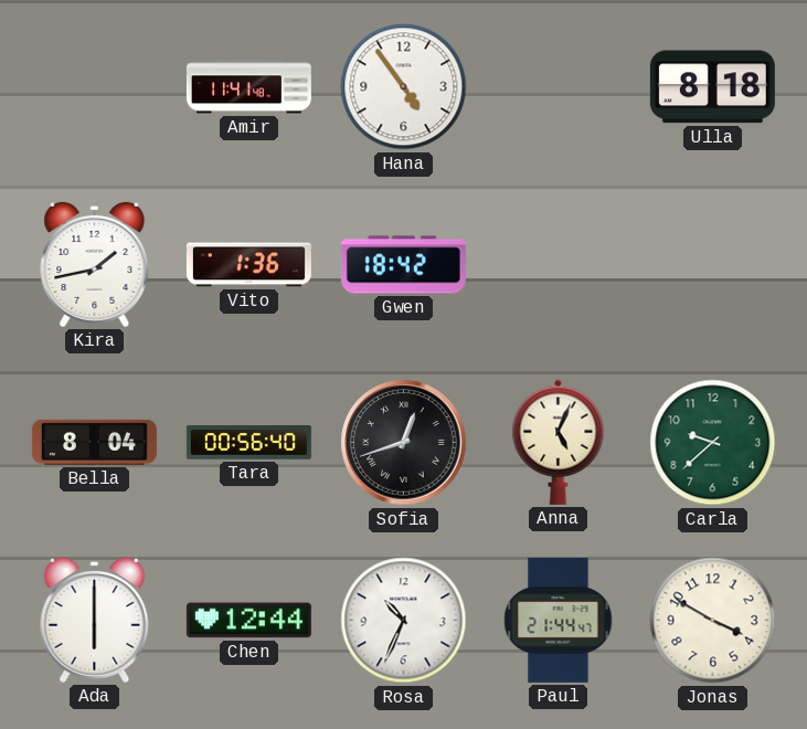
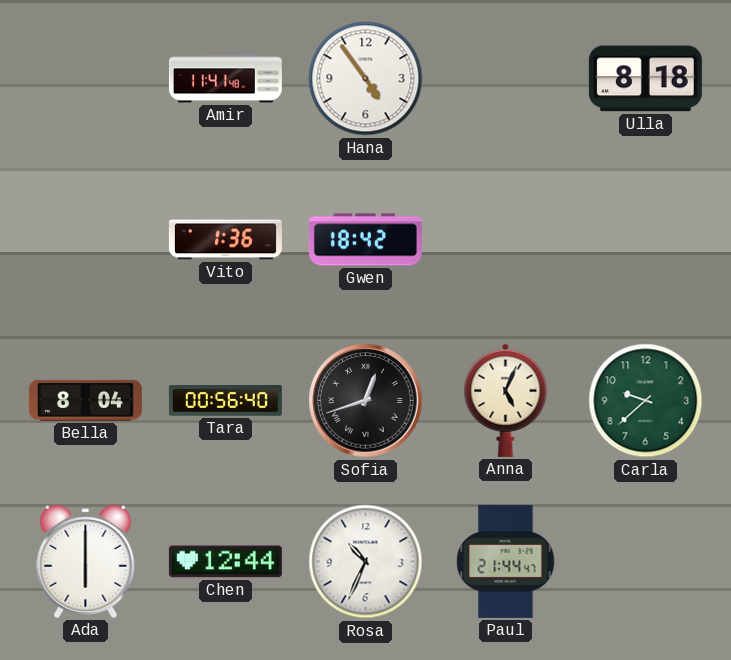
Kira: 1:43 -> none (95, 264)
Jonas: 3:50 -> none (713, 621)
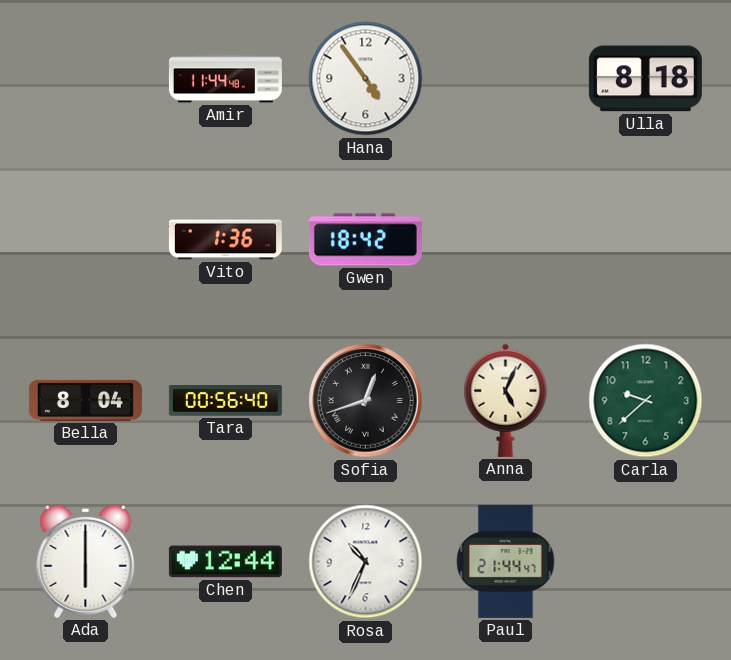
Amir: 11:41 -> 11:44 (225, 79)
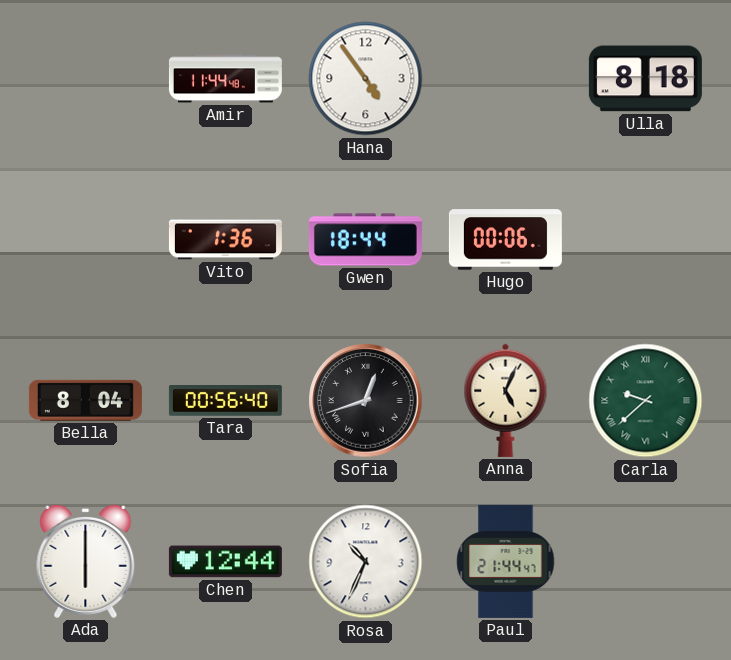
Gwen: 18:42 -> 18:44 (365, 240)
Hugo: none -> 00:06 (505, 240)
Carla numerals: Arabic -> Roman (646, 401)
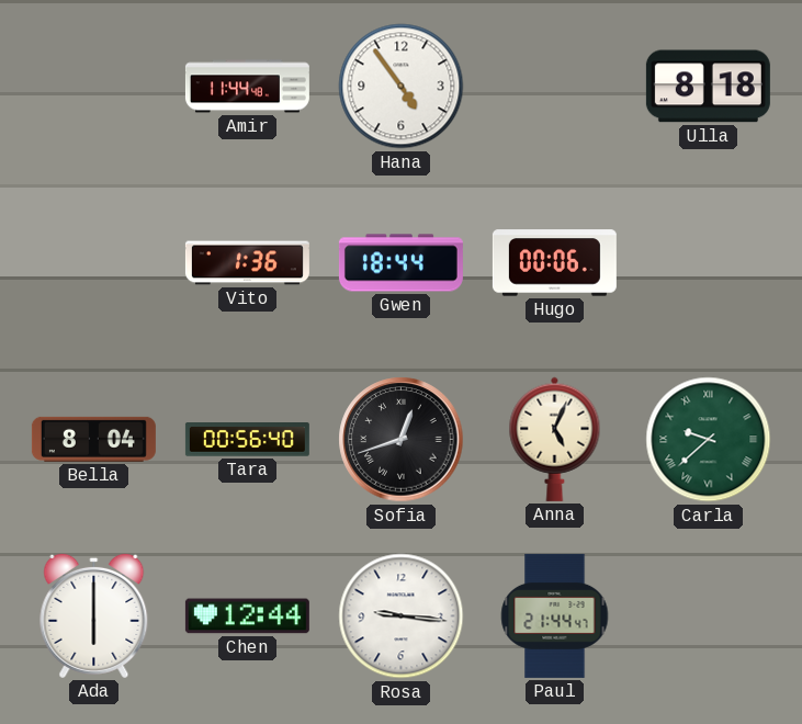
Rosa: 10:34 -> 9:16 (402, 616)
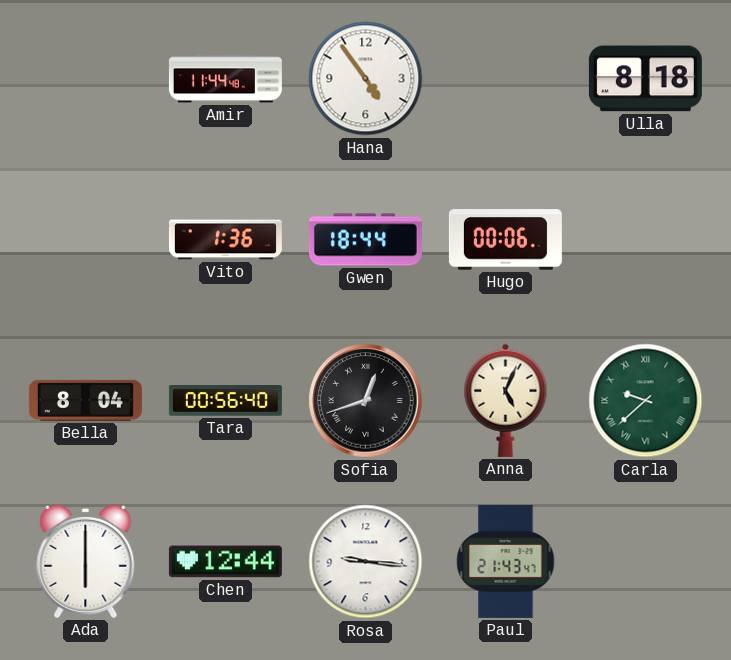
Paul: 21:44 -> 21:43 (506, 561)
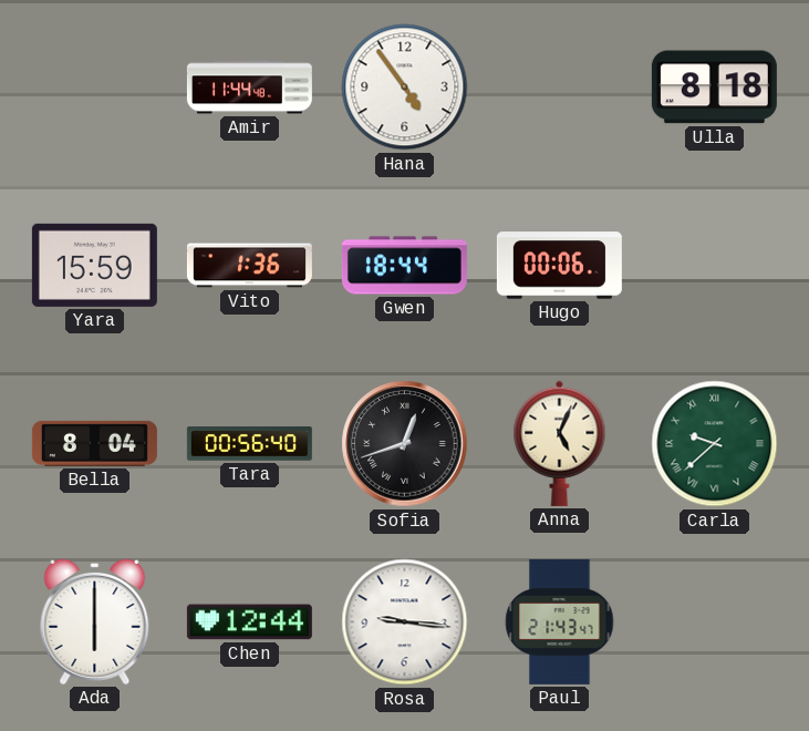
Yara: none -> 15:59 (94, 265)
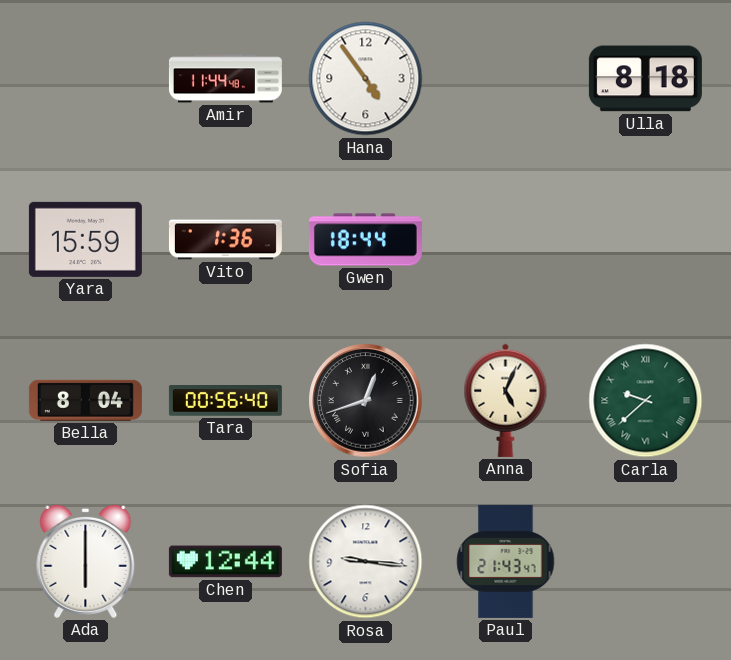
Hugo: 00:06 -> none (559, 266)
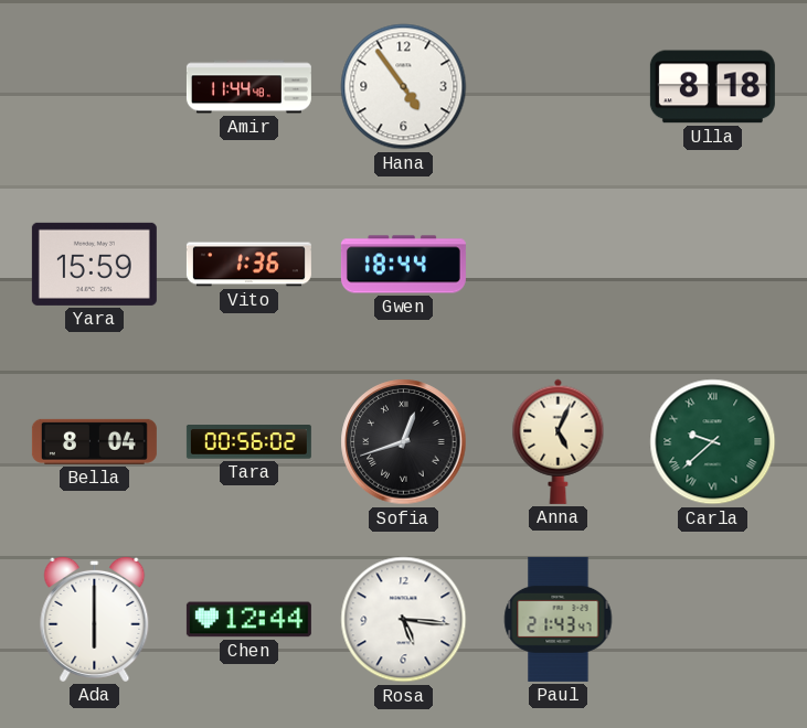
Tara: 00:56:40 -> 00:56:02 (248, 442)
Rosa: 9:16 -> 5:16 (404, 620)
